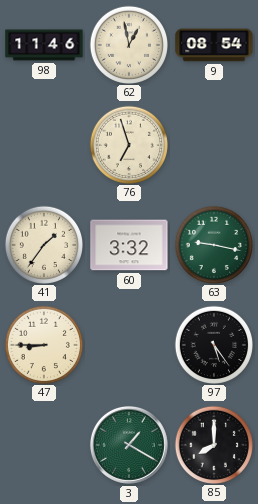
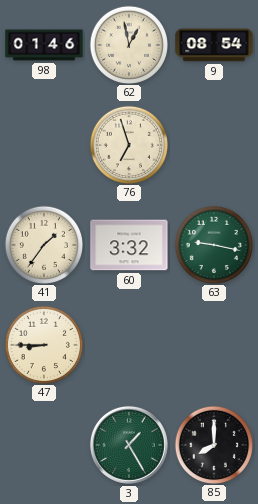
98: 11:46 -> 01:46 (44, 45)
97: 5:24 -> none (213, 344)
3: 1:20 -> 1:25 (129, 445)
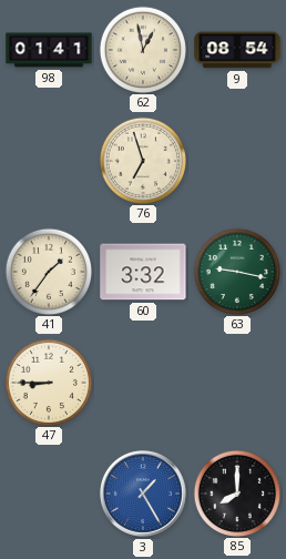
98: 01:46 -> 01:41 (49, 50)
3 dial: green -> blue (143, 494)
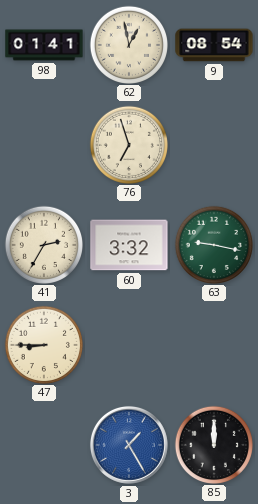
41: 1:36 -> 2:35 (43, 244)
85: 8:00 -> 12:00 (213, 444)
